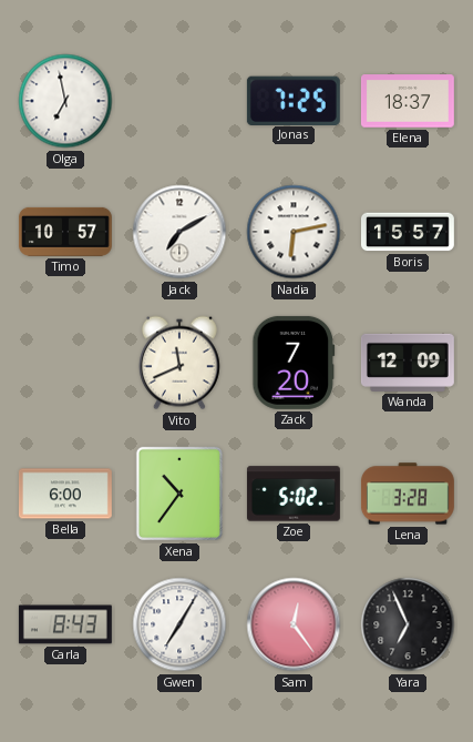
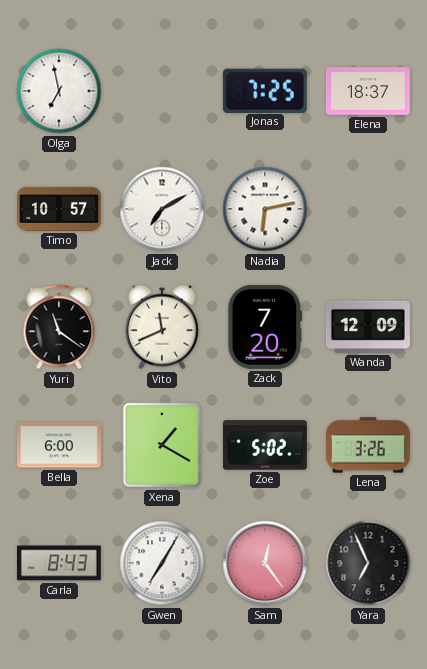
Boris: 15:57 -> none (408, 232)
Yuri: none -> 11:21 (59, 327)
Xena: 10:36 -> 1:20 (161, 445)
Lena: 3:28 -> 3:26 (368, 445)
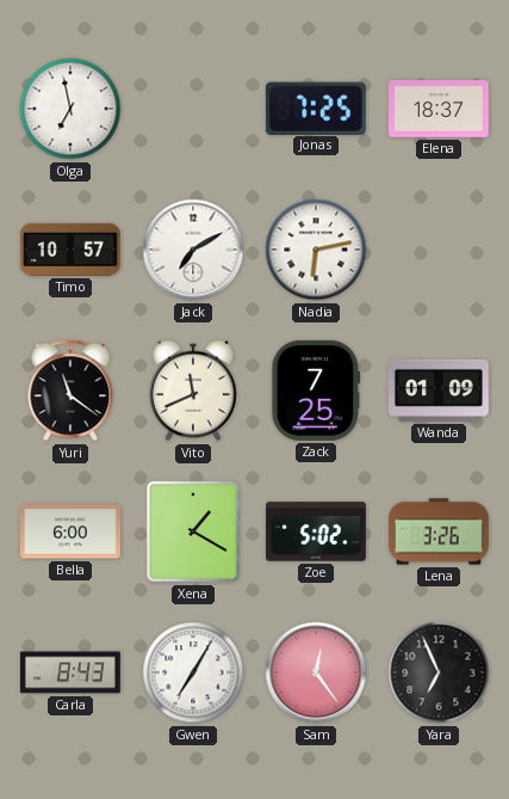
Zack: 7:20 -> 7:25 (316, 391)
Wanda: 12:09 -> 01:09 (439, 391)
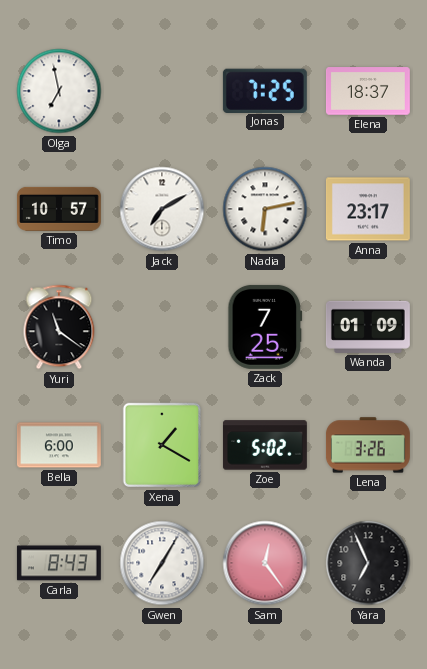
Anna: none -> 23:17 (368, 209)
Vito: 11:41 -> none (193, 391)
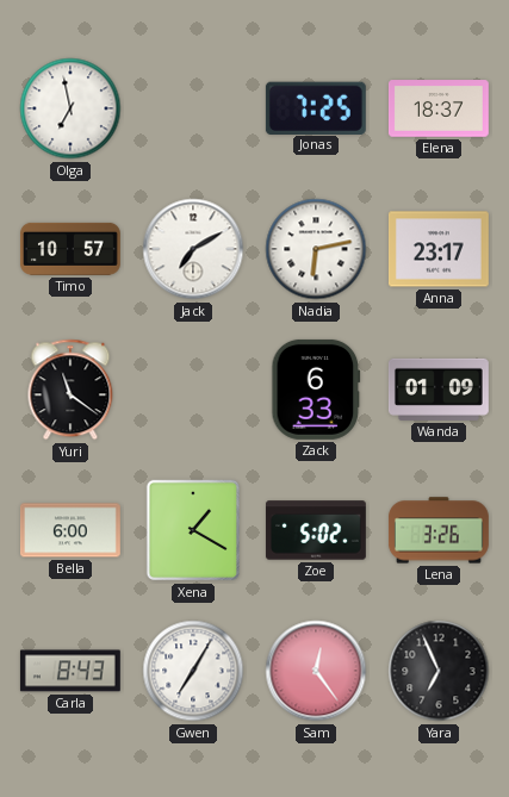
Zack: 7:25 -> 6:33 (316, 390)
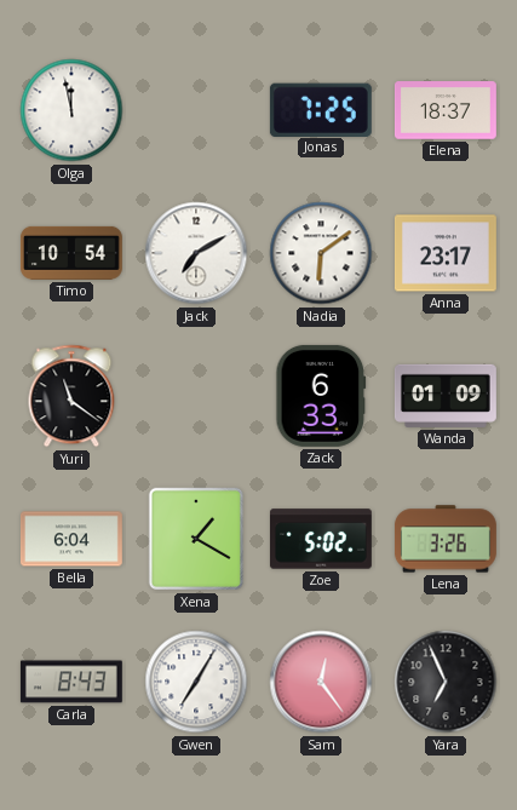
Olga: 6:58 -> 11:58 (71, 110)
Timo: 10:57 -> 10:54 (71, 253)
Nadia: 6:13 -> 6:09 (321, 253)
Bella: 6:00 -> 6:04 (71, 539)
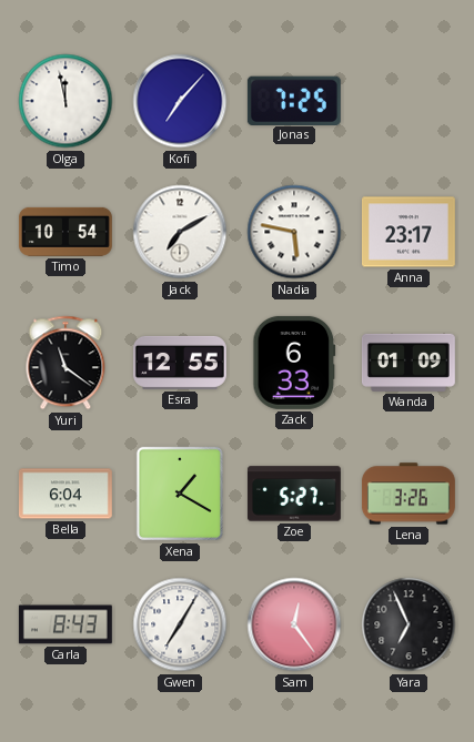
Kofi: none -> 7:07 (180, 101)
Elena: 18:37 -> none (446, 110)
Nadia: 6:09 -> 5:47 (294, 232)
Esra: none -> 12:55 (180, 363)
Zoe: 5:02 -> 5:27 (294, 494)
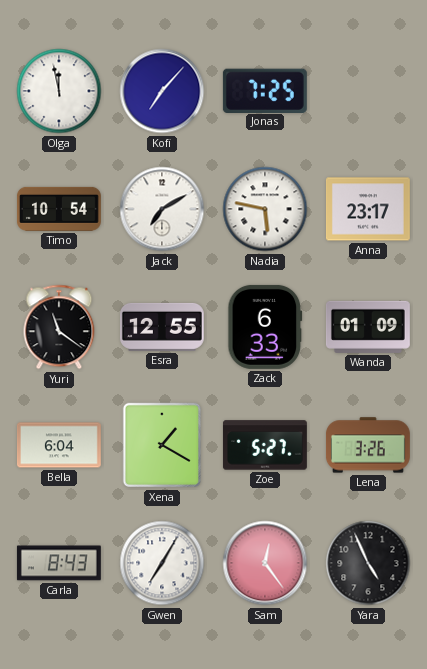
Yara: 6:56 -> 4:56 (368, 563)
